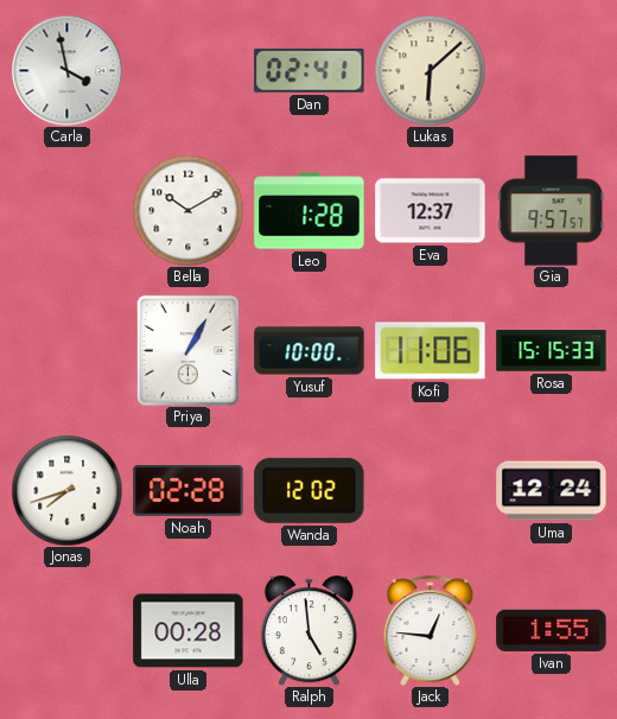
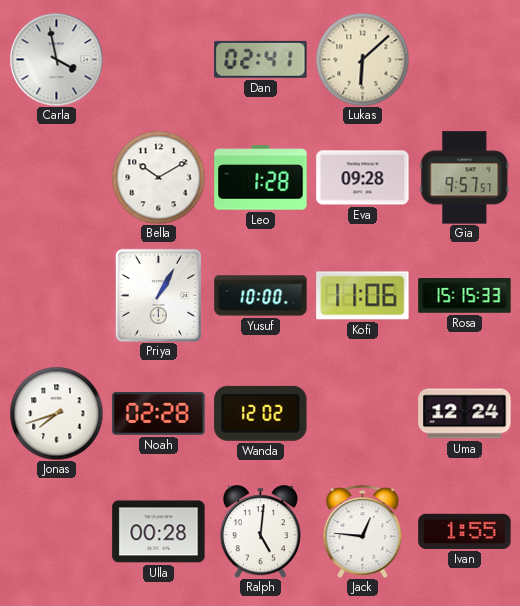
Eva: 12:37 -> 09:28 (363, 178)
Ralph: 4:59 -> 5:01 (260, 531)
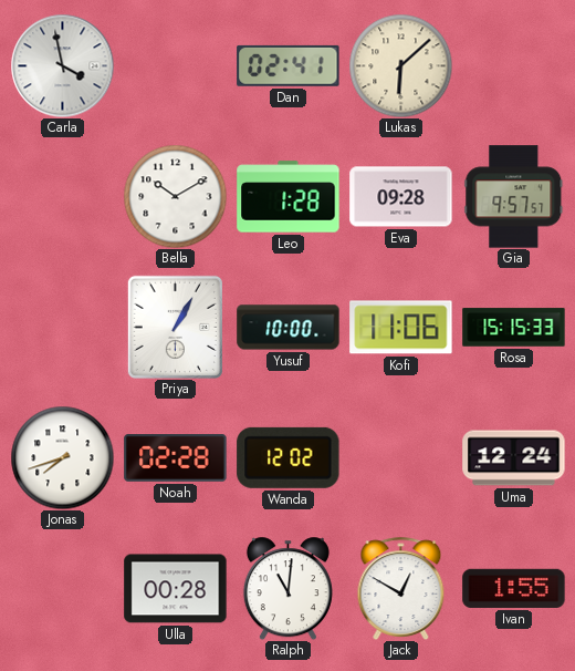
Ralph: 5:01 -> 11:01 (287, 588)
Jack: 12:46 -> 12:50 (401, 588)
